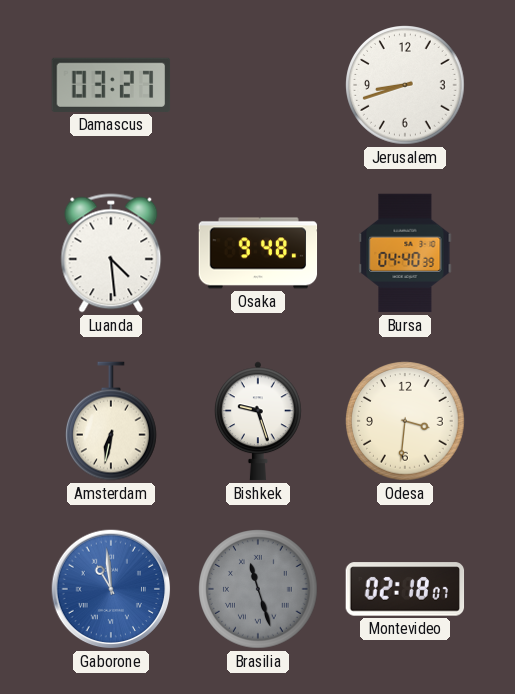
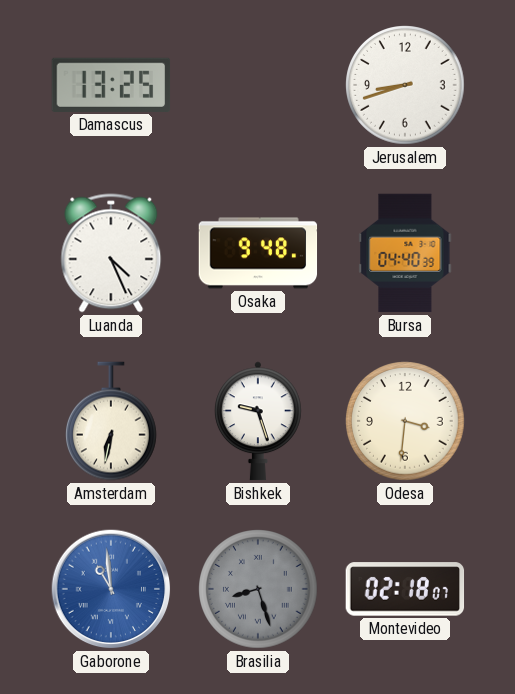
Damascus: 03:27 -> 13:25 (111, 85)
Luanda: 4:29 -> 4:26 (111, 253)
Brasilia: 11:27 -> 8:27 (258, 589)
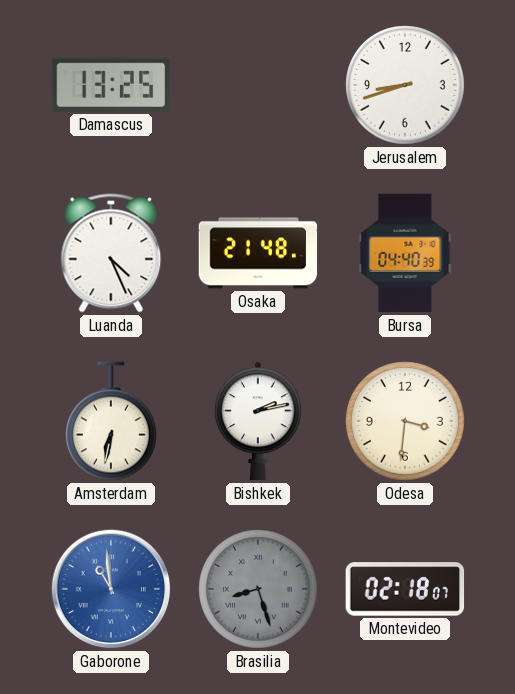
Osaka: 9:48 -> 21:48 (258, 253)
Bishkek: 9:27 -> 2:13 (258, 421)
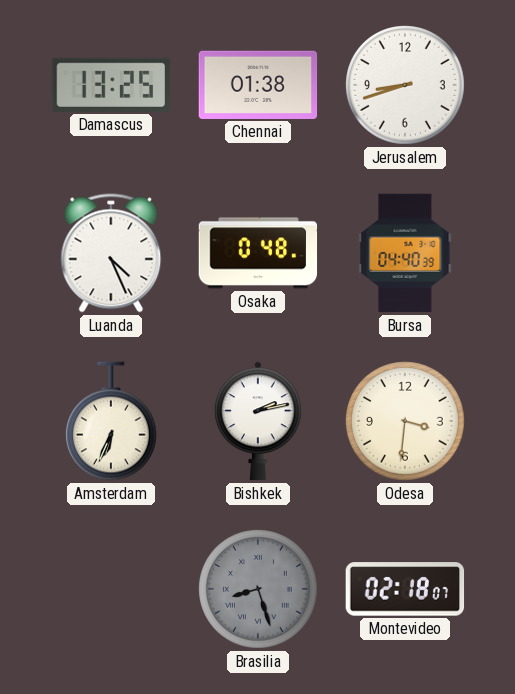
Chennai: none -> 01:38 (258, 85)
Osaka: 21:48 -> 0:48 (258, 253)
Amsterdam: 6:32 -> 6:34 (112, 421)
Gaborone: 10:59 -> none (111, 589)
